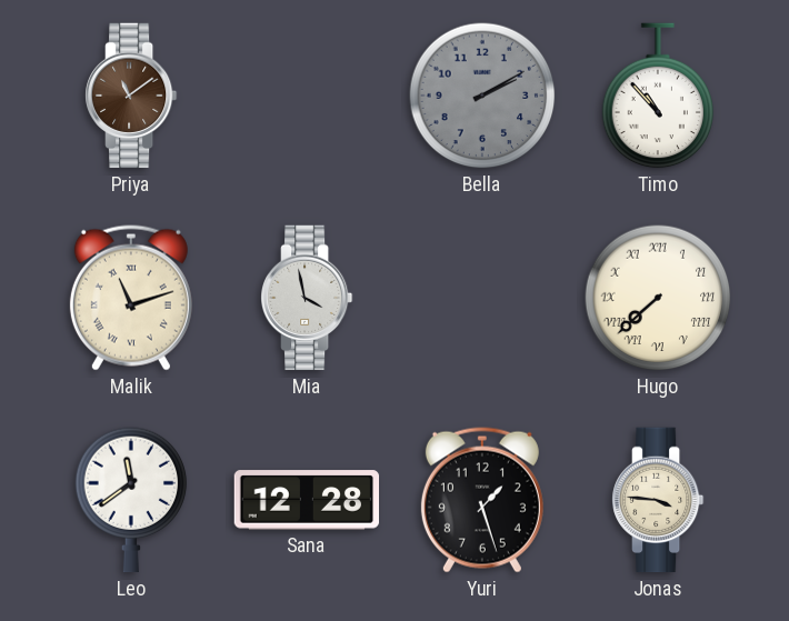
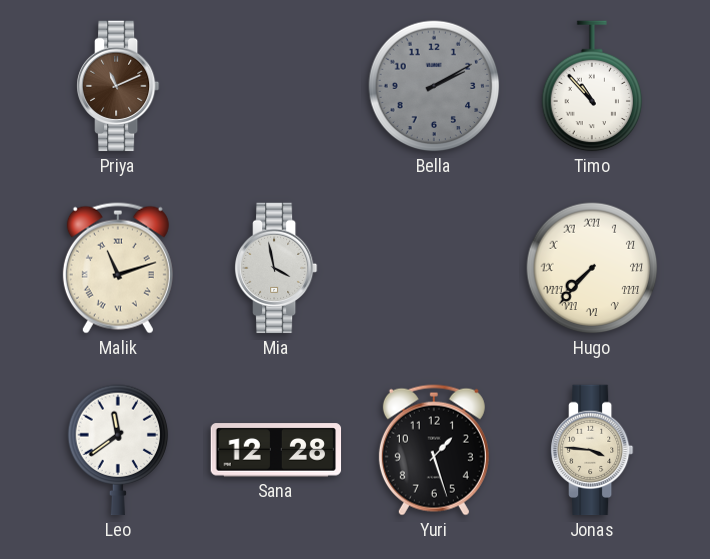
Priya: 11:09 -> 11:11 (119, 86)
Hugo: 7:38 -> 7:37 (592, 268)
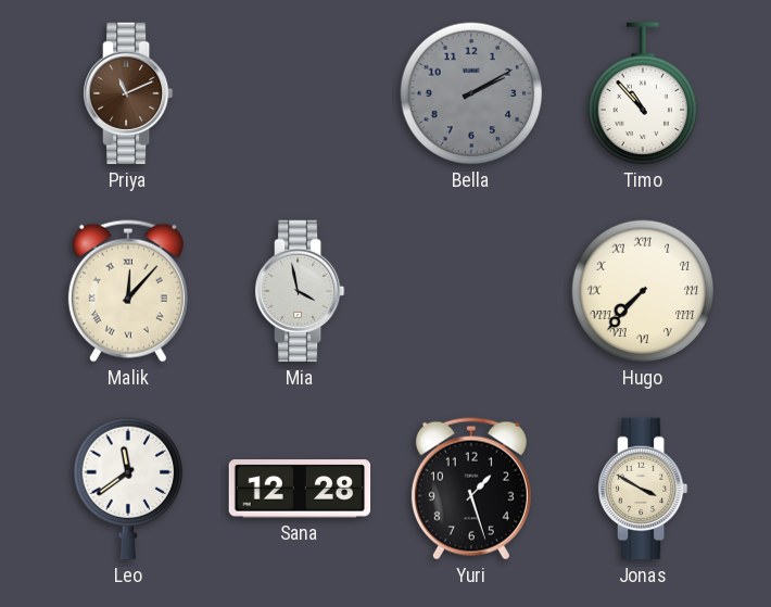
Malik: 11:12 -> 12:07 (128, 291)
Jonas: 3:46 -> 3:50 (644, 489)
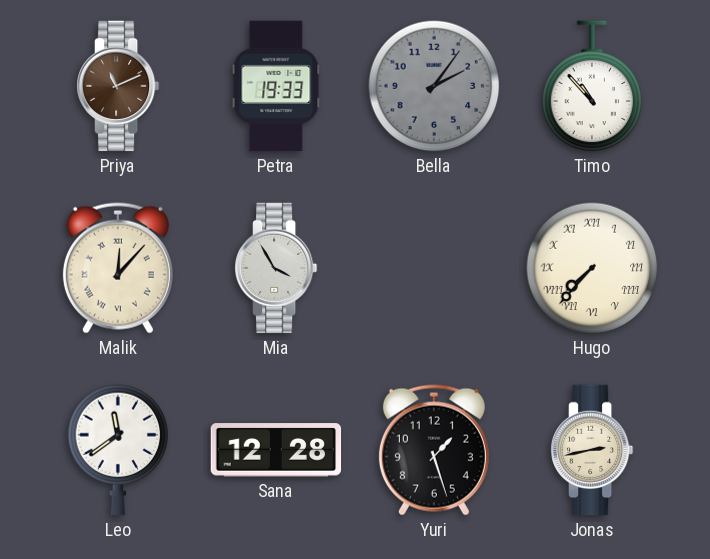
Petra: none -> 19:33 (276, 86)
Bella: 2:10 -> 2:06 (434, 86)
Mia: 3:58 -> 3:55 (277, 268)
Jonas: 3:50 -> 2:43 (593, 450)
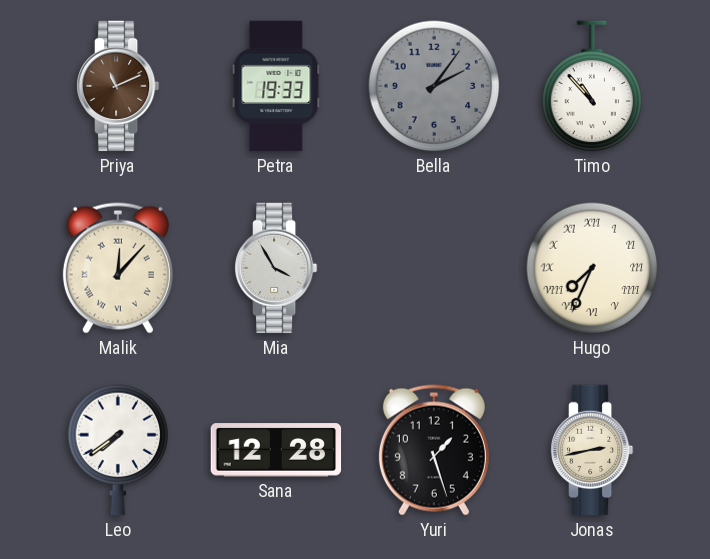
Hugo: 7:37 -> 7:34 (592, 268)
Leo: 11:39 -> 7:39 (118, 450)
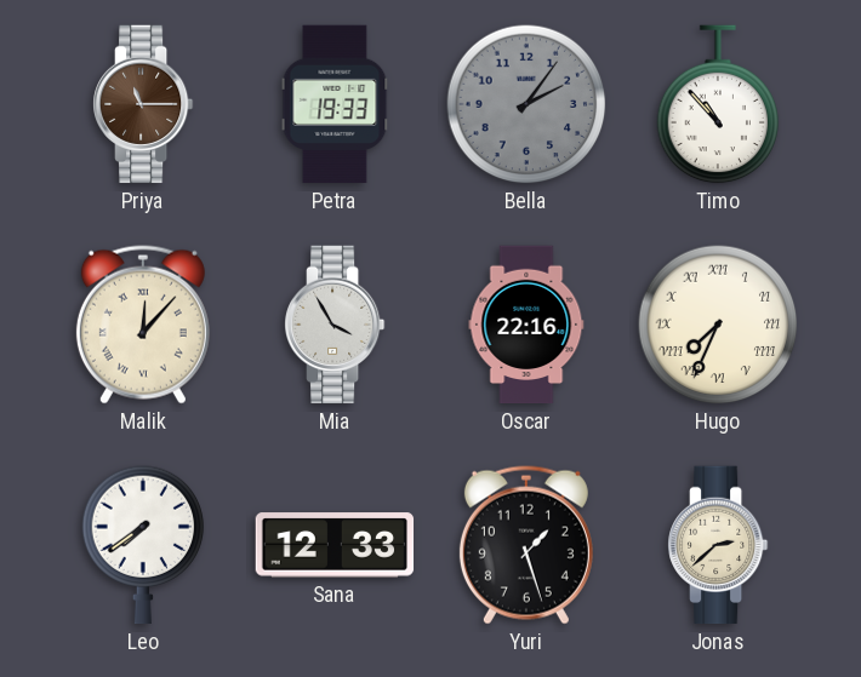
Priya: 11:11 -> 11:15 (144, 104)
Oscar: none -> 22:16 (526, 325)
Sana: 12:28 -> 12:33 (335, 545)
Jonas: 2:43 -> 2:38 (719, 545)
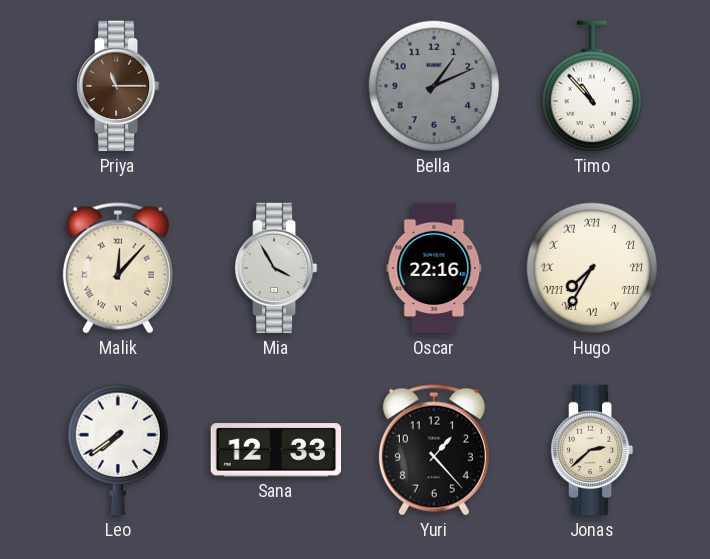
Petra: 19:33 -> none (335, 104)
Bella: 2:06 -> 1:11 (434, 86)
Hugo: 7:34 -> 7:35 (592, 268)
Yuri: 1:27 -> 1:23 (434, 450)
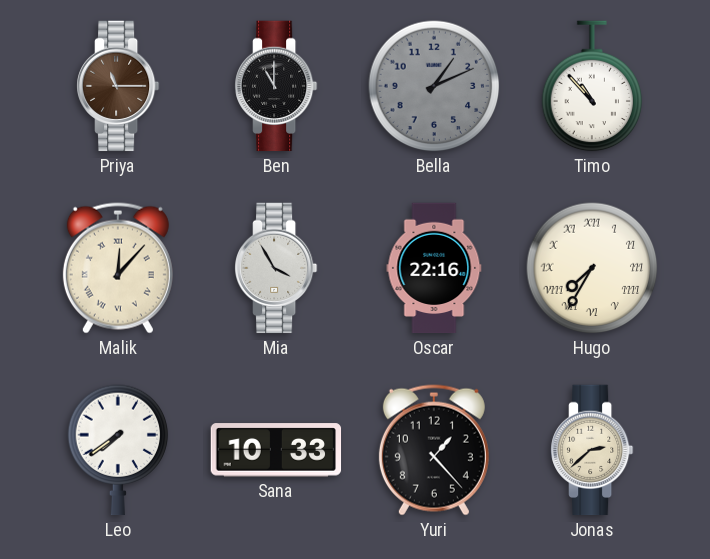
Ben: none -> 11:00 (277, 86)
Sana: 12:33 -> 10:33 (276, 450)
